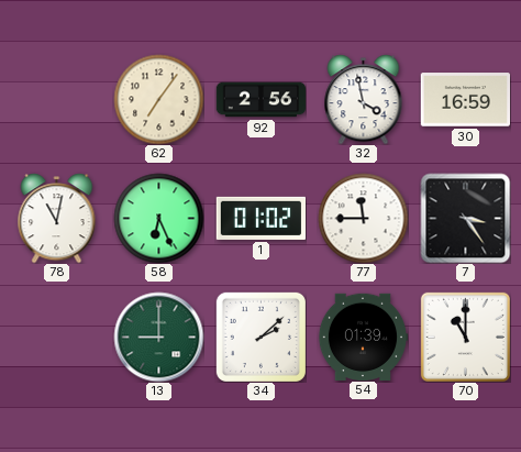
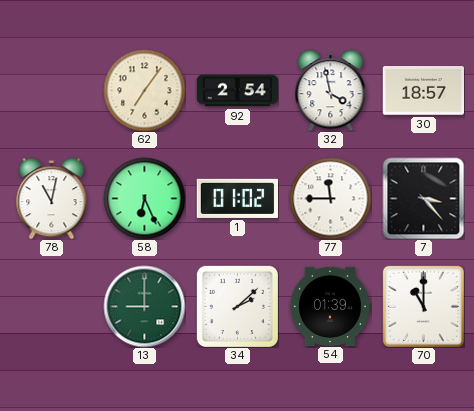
92: 2:56 -> 2:54 (237, 91)
30: 16:59 -> 18:57 (423, 91)
7: 3:24 -> 3:23 (423, 198)
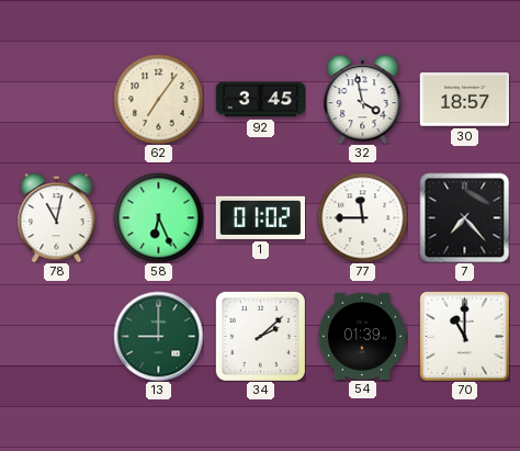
92: 2:54 -> 3:45 (260, 100)
7: 3:23 -> 7:23 (464, 217)
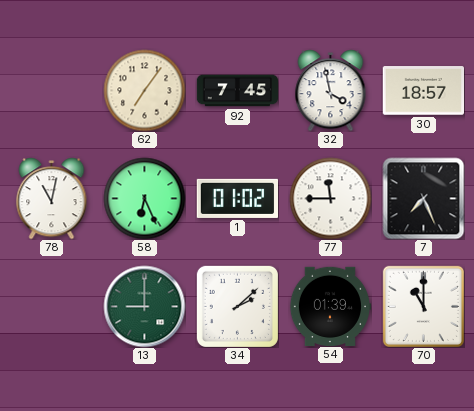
92: 3:45 -> 7:45 (237, 91)
7: 7:23 -> 7:26 (423, 198)
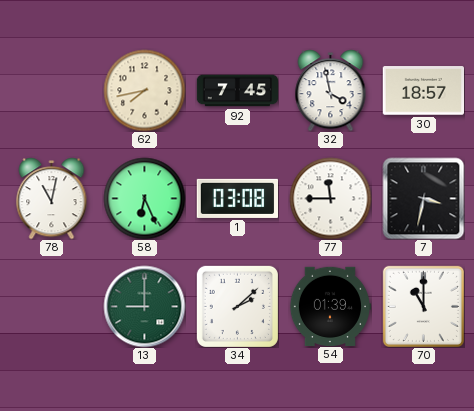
62: 7:06 -> 7:43 (144, 90)
1: 01:02 -> 03:08 (237, 198)
7: 7:26 -> 3:32 (423, 198)
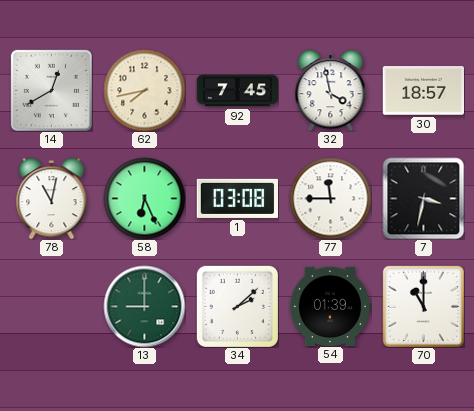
14: none -> 12:40 (51, 90)
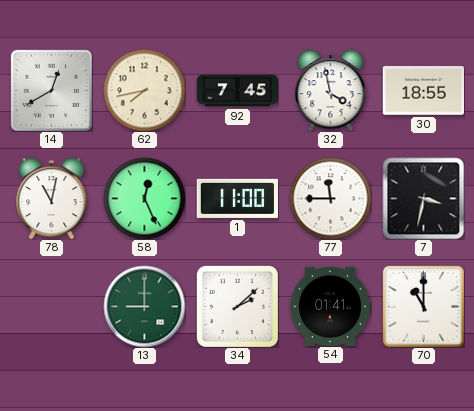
30: 18:57 -> 18:55 (423, 91)
58: 6:26 -> 12:26 (144, 198)
1: 03:08 -> 11:00 (237, 198)
54: 01:39 -> 01:41 (330, 306)
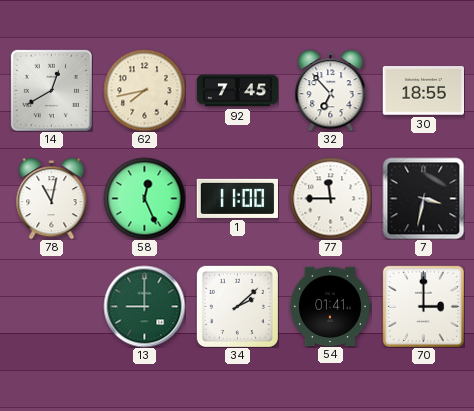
32: 3:58 -> 6:53 (331, 90)
70: 11:00 -> 3:00 (423, 306)
